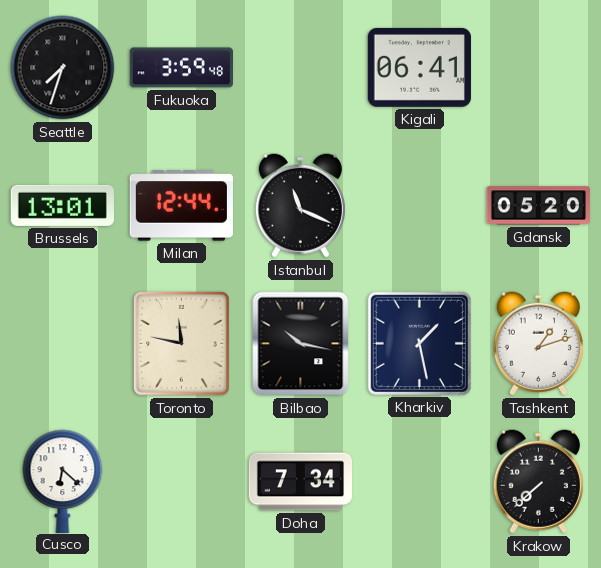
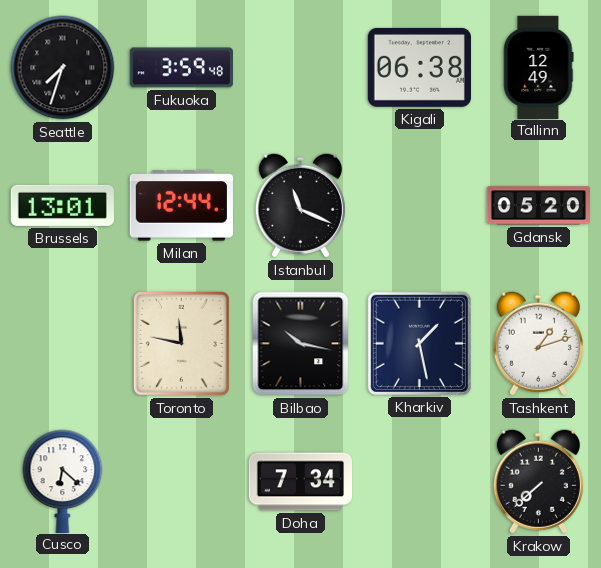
Kigali: 06:41 -> 06:38 (419, 67)
Tallinn: none -> 12:49 (539, 67)
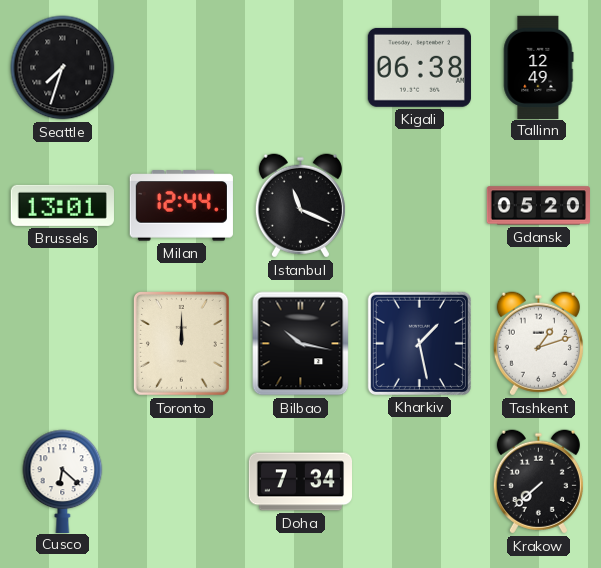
Fukuoka: 3:59 -> none (181, 68)
Toronto: 11:47 -> 12:00 (181, 343)
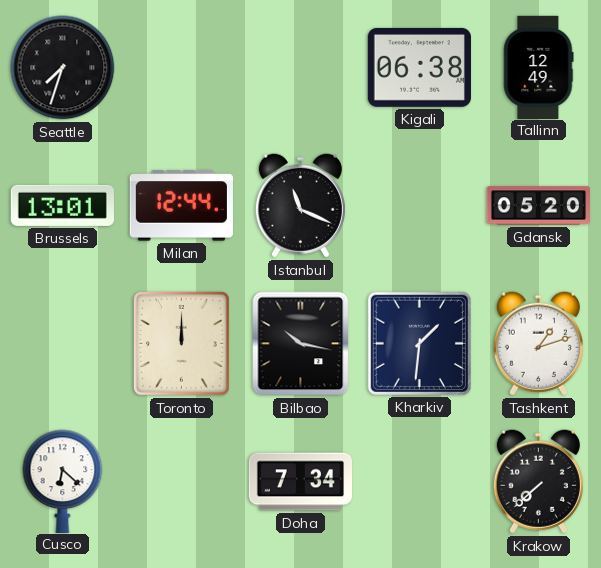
Kharkiv: 1:28 -> 1:31 (419, 343)
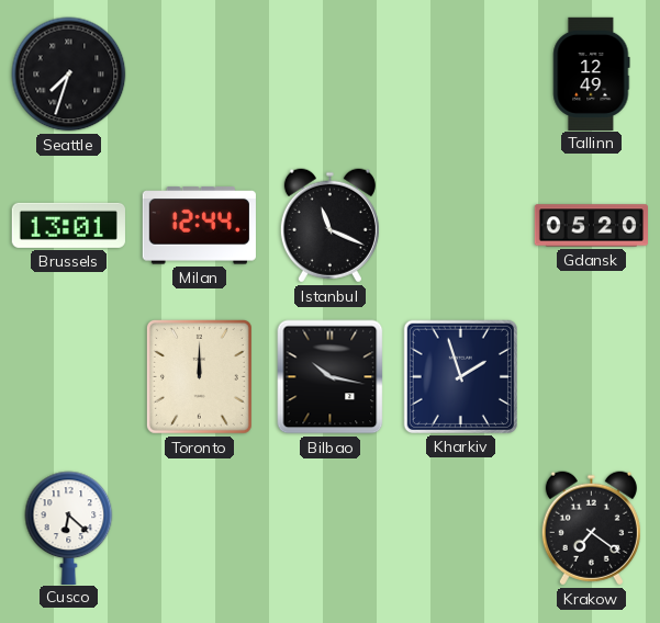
Kigali: 06:38 -> none (419, 67)
Kharkiv: 1:31 -> 1:57 (460, 376)
Tashkent: 1:12 -> none (538, 344)
Doha: 7:34 -> none (300, 482)
Krakow: 7:38 -> 7:21 (591, 529)
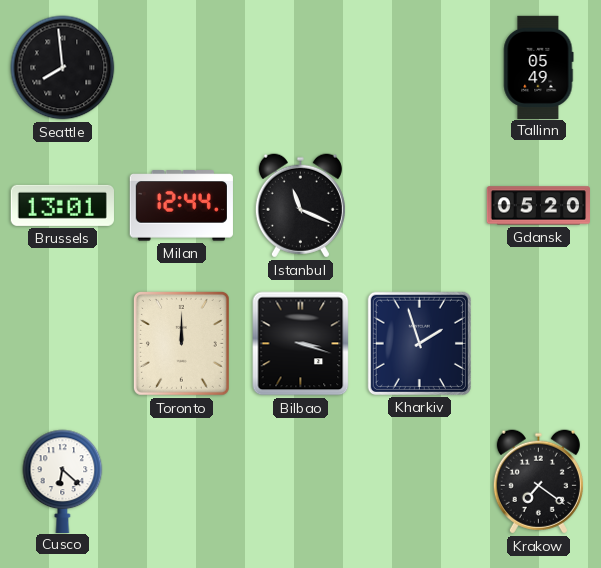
Seattle: 7:33 -> 7:59 (63, 68)
Tallinn: 12:49 -> 05:49 (539, 67)
Bilbao: 10:17 -> 3:18 (301, 344)
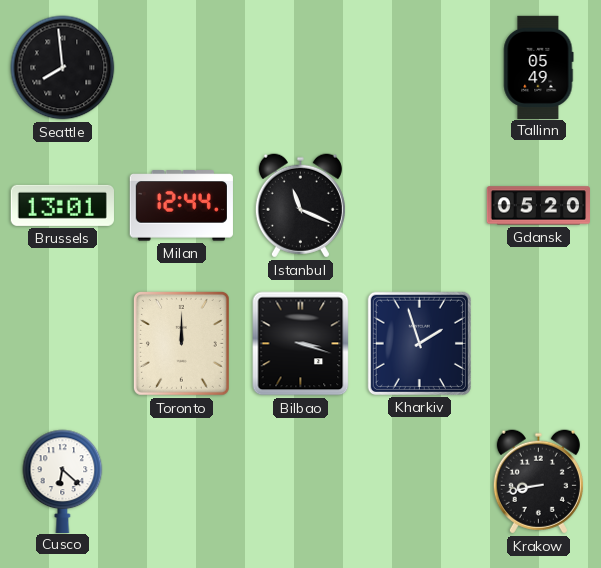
Krakow: 7:21 -> 8:43 (538, 482)
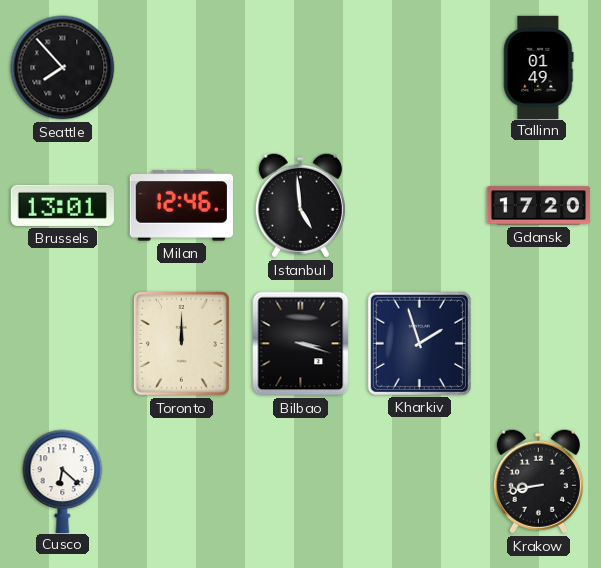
Seattle: 7:59 -> 7:53 (63, 68)
Tallinn: 05:49 -> 01:49 (539, 67)
Milan: 12:44 -> 12:46 (181, 206)
Istanbul: 11:19 -> 4:59 (300, 206)
Gdansk: 05:20 -> 17:20 (538, 206)
